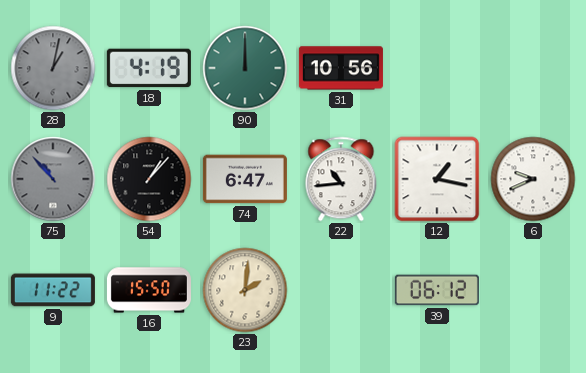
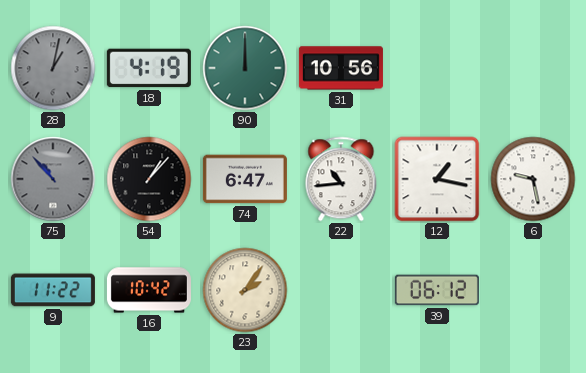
6: 9:41 -> 9:28 (533, 179)
16: 15:50 -> 10:42 (149, 290)
23: 2:01 -> 2:06 (245, 290)
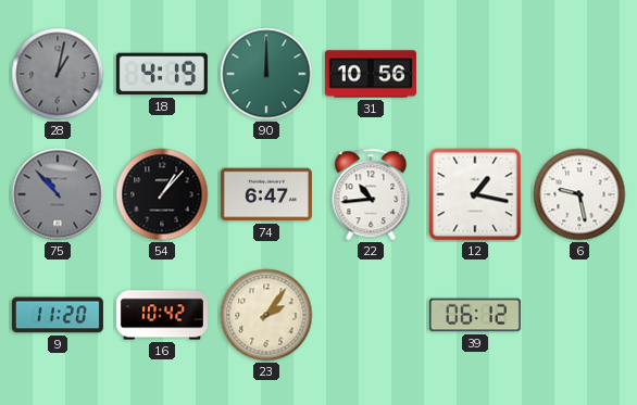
9: 11:22 -> 11:20 (58, 315)
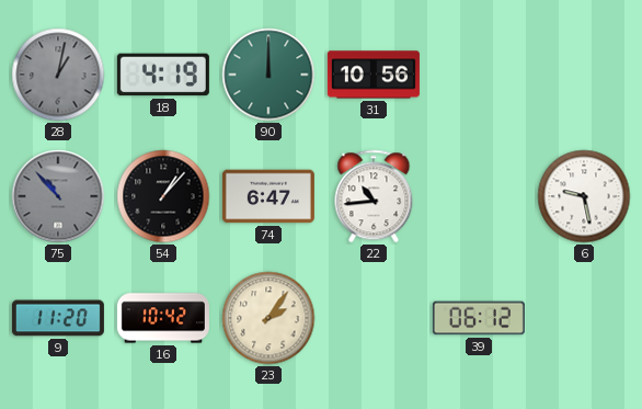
12: 1:17 -> none (475, 194)
